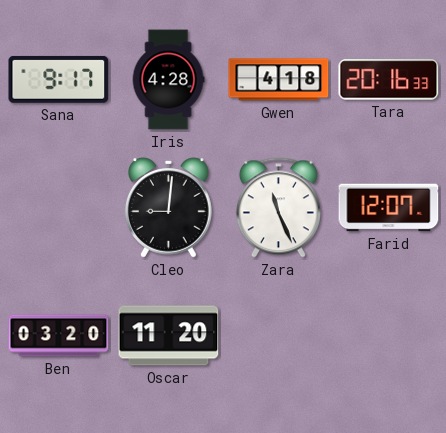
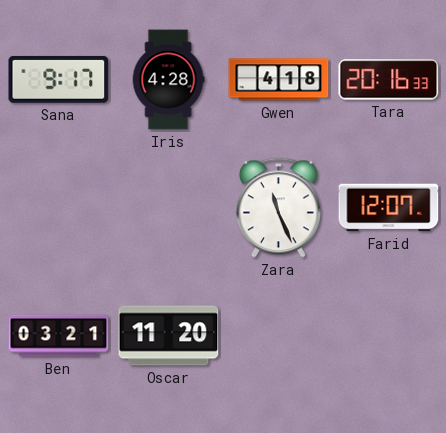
Cleo: 9:01 -> none (169, 208)
Ben: 03:20 -> 03:21 (59, 336)
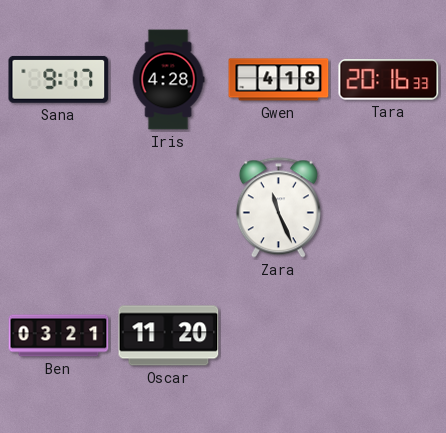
Farid: 12:07 -> none (389, 208)
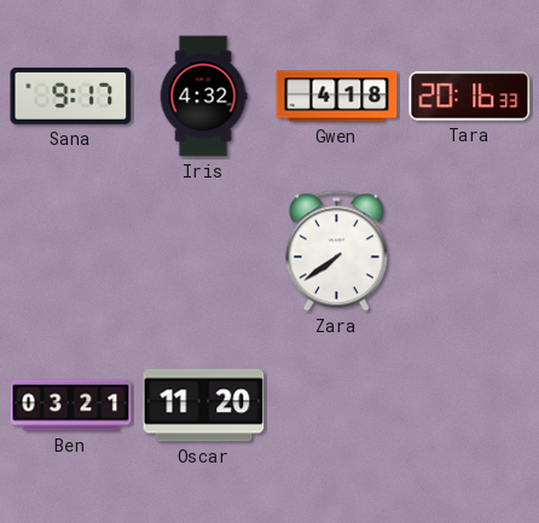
Iris: 4:28 -> 4:32 (203, 97)
Zara: 11:26 -> 7:39 (336, 251)
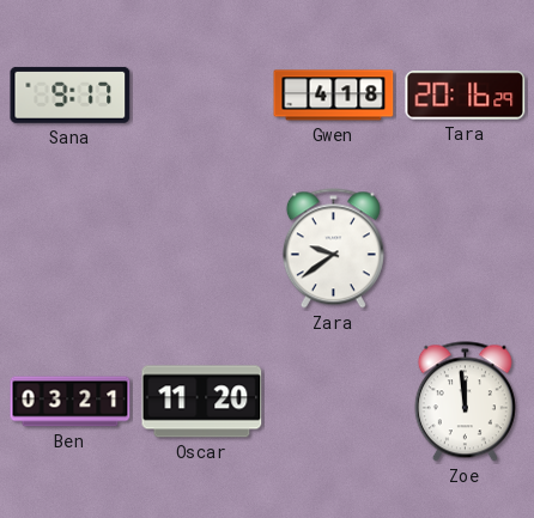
Iris: 4:32 -> none (203, 97)
Tara: 20:16:33 -> 20:16:29 (466, 96)
Zara: 7:39 -> 9:39 (333, 249)
Zoe: none -> 11:59 (465, 402)
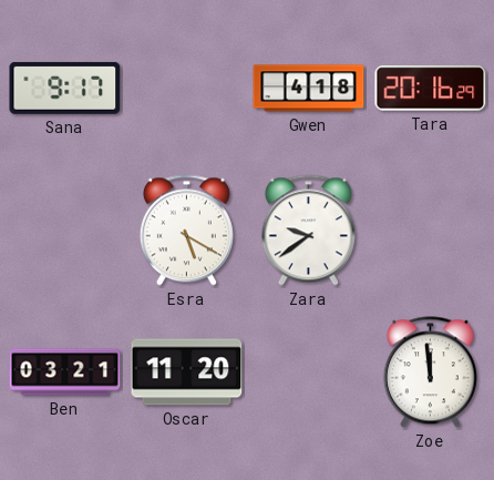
Esra: none -> 5:20 (186, 231)
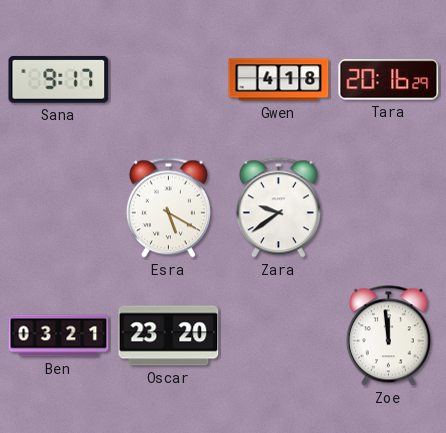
Oscar: 11:20 -> 23:20 (169, 336)
